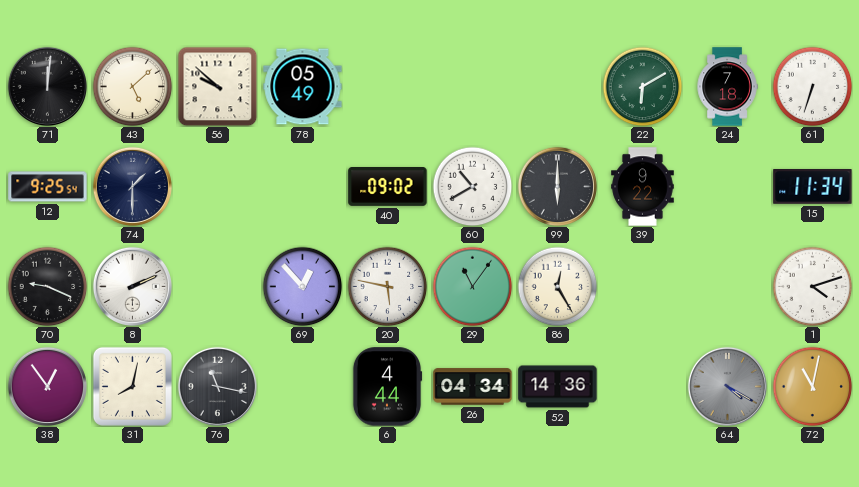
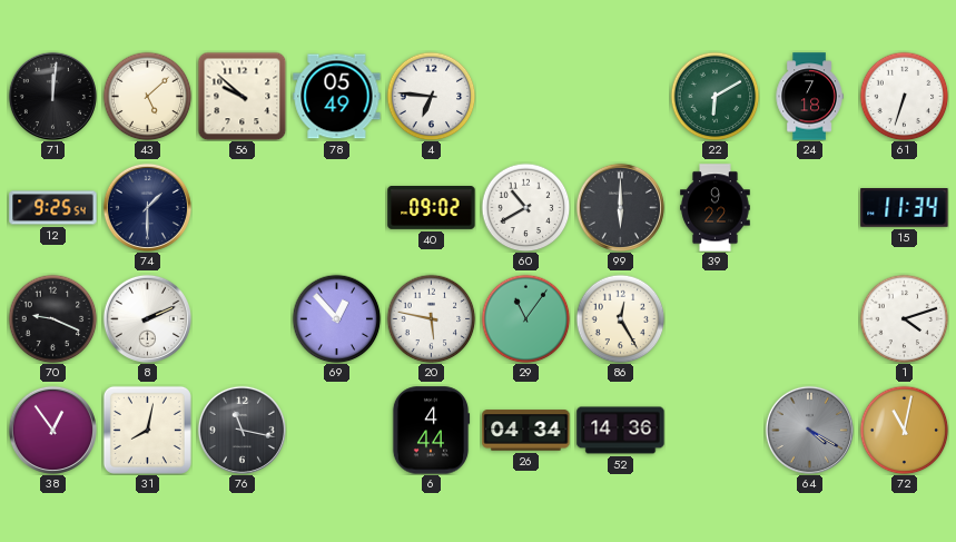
4: none -> 6:46 (431, 96)
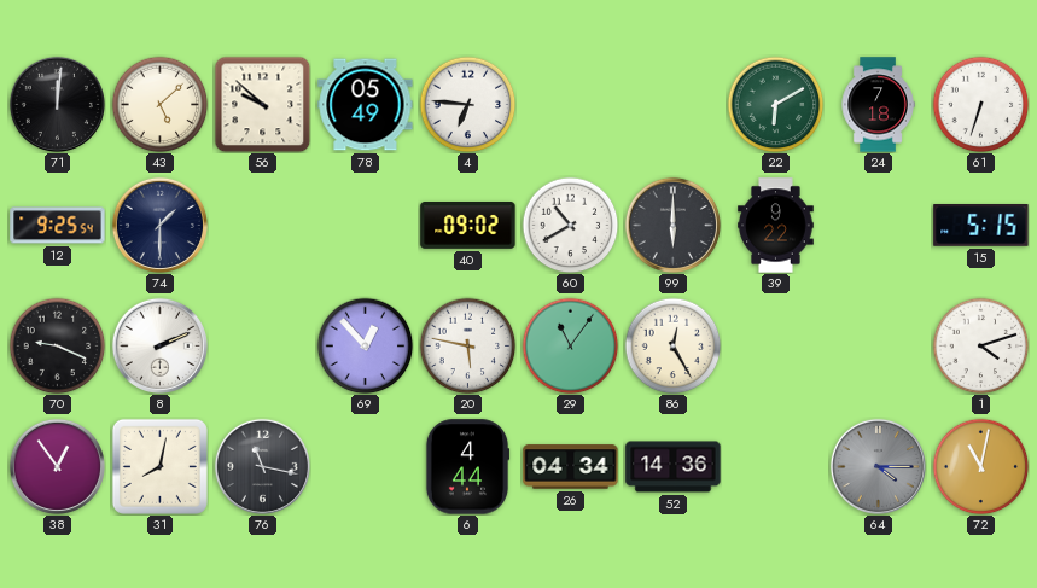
15: 11:34 -> 5:15 (981, 226)
64: 4:20 -> 4:15 (878, 466)
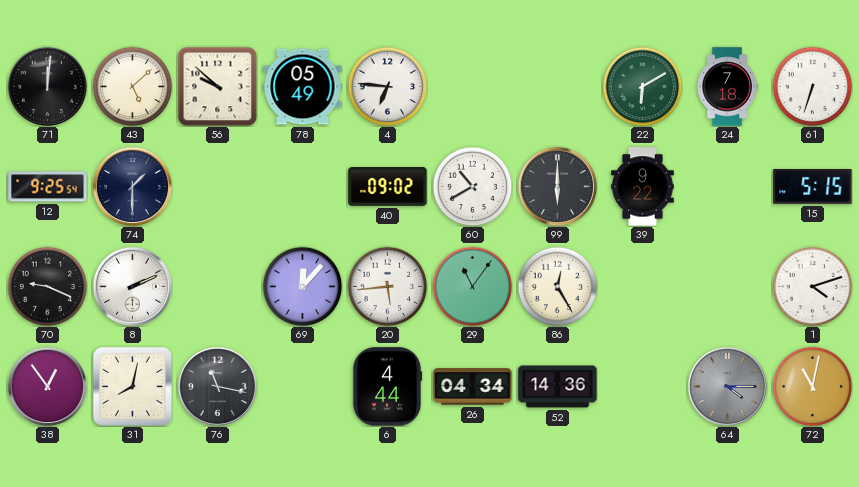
69: 12:53 -> 12:07 (302, 286)
20: 5:47 -> 5:44 (387, 286)
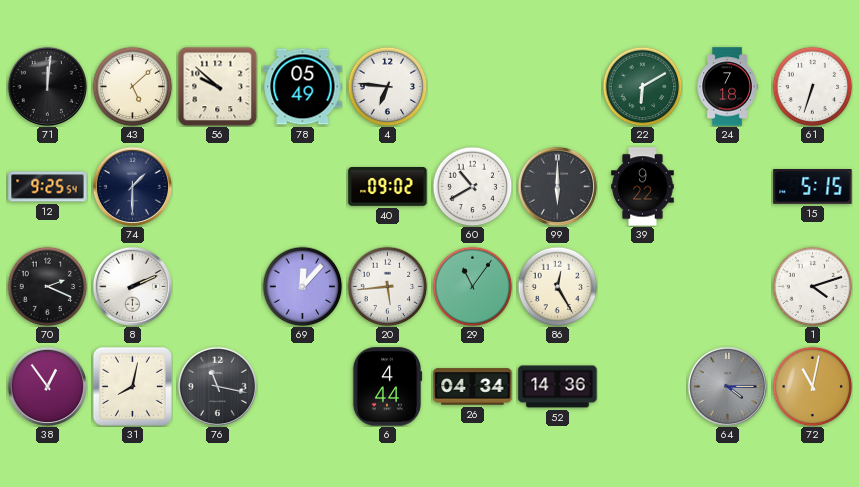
70: 9:19 -> 2:19 (47, 286)
